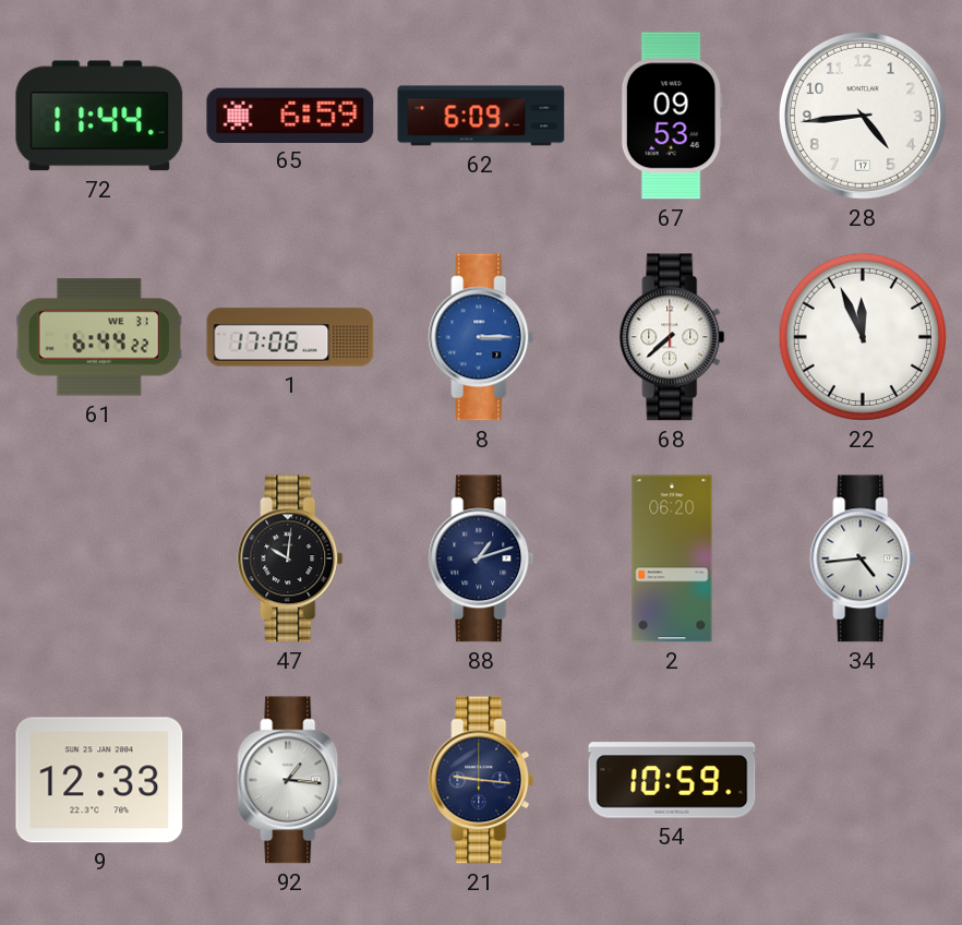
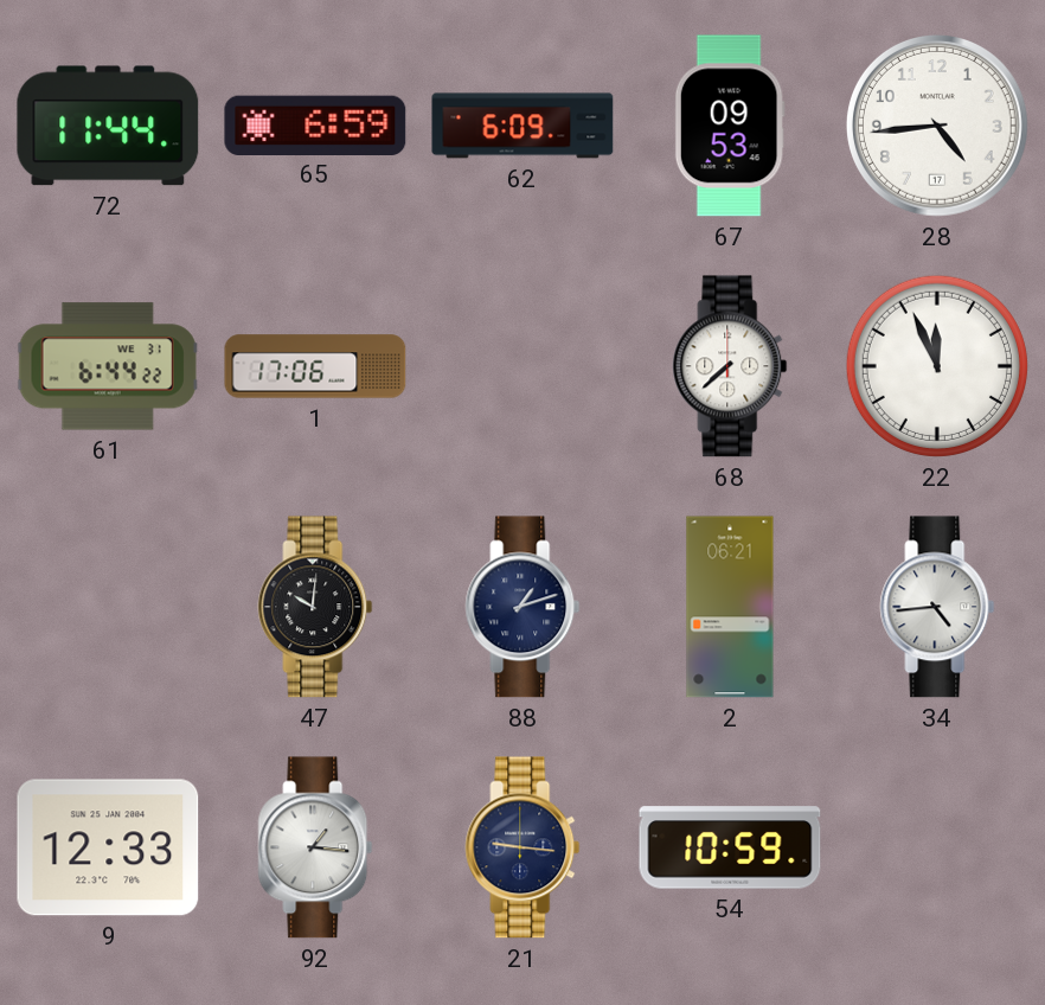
8: 3:15 -> none (481, 337)
2: 06:20 -> 06:21 (730, 607)
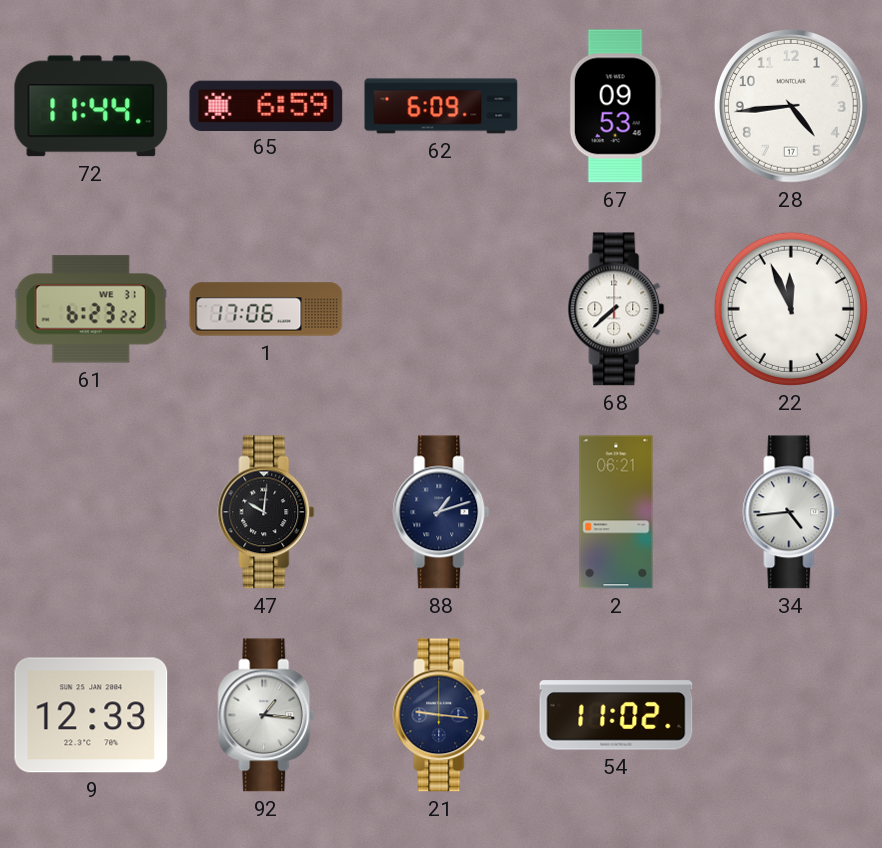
61: 6:44 -> 6:23 (91, 309)
54: 10:59 -> 11:02 (616, 715)
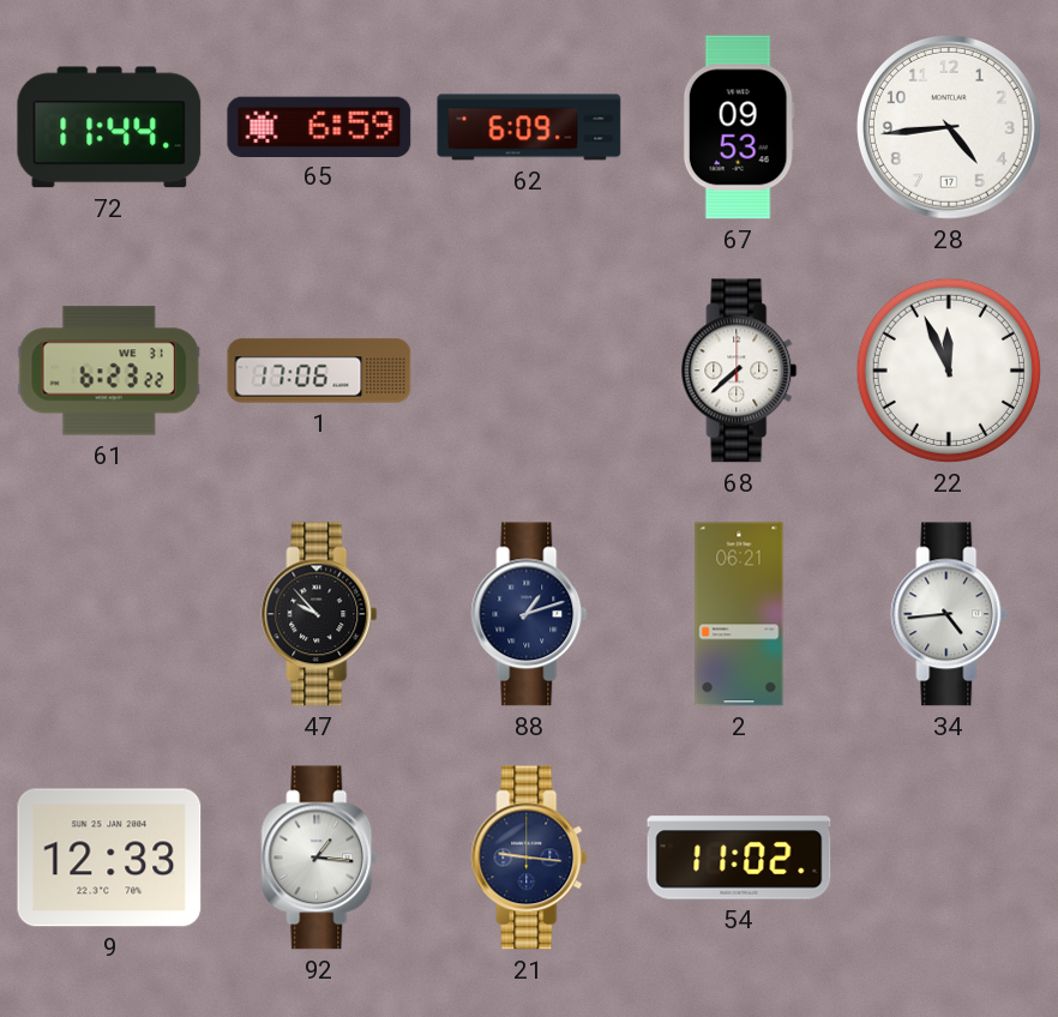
47: 10:01 -> 9:53 (319, 614)
